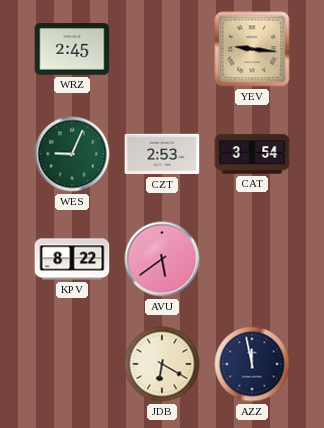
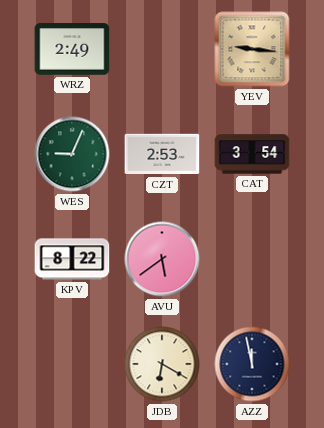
WRZ: 2:45 -> 2:49 (72, 49)
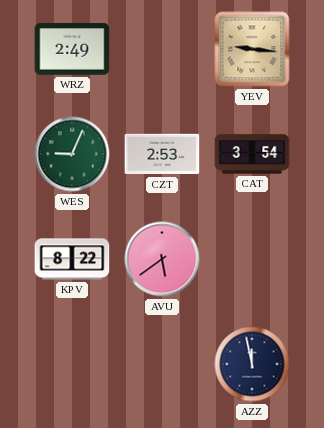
JDB: 6:20 -> none (162, 364)
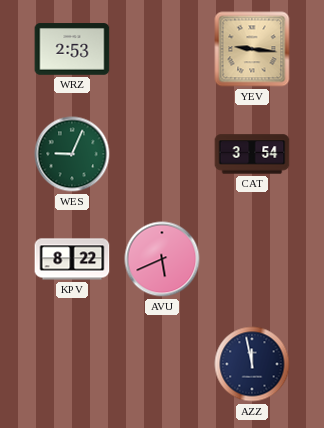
WRZ: 2:49 -> 2:53 (72, 49)
CZT: 2:53 -> none (162, 154)
AVU: 5:39 -> 5:41 (162, 259)
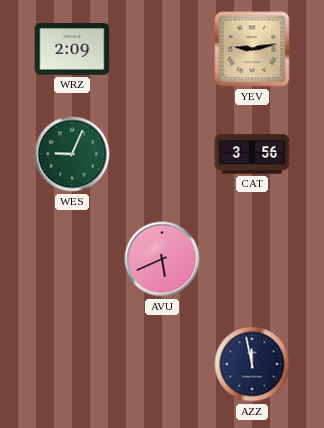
WRZ: 2:53 -> 2:09 (72, 49)
YEV: 9:16 -> 9:13 (252, 49)
CAT: 3:54 -> 3:56 (252, 154)
KPV: 8:22 -> none (72, 259)
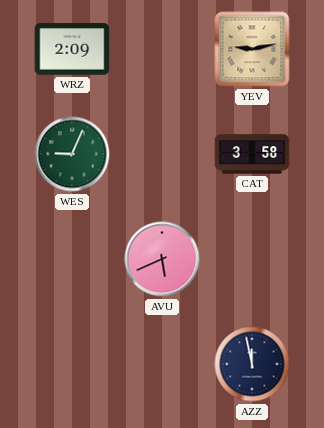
CAT: 3:56 -> 3:58 (252, 154)
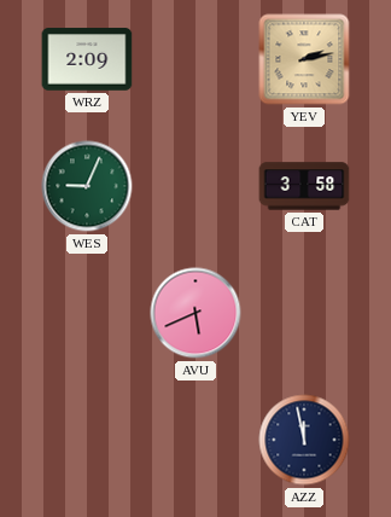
YEV: 9:13 -> 2:13 (304, 59)
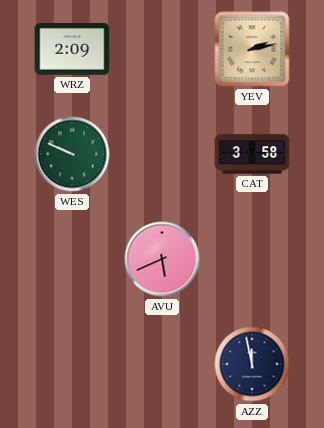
WES: 9:04 -> 9:49 (72, 154)
